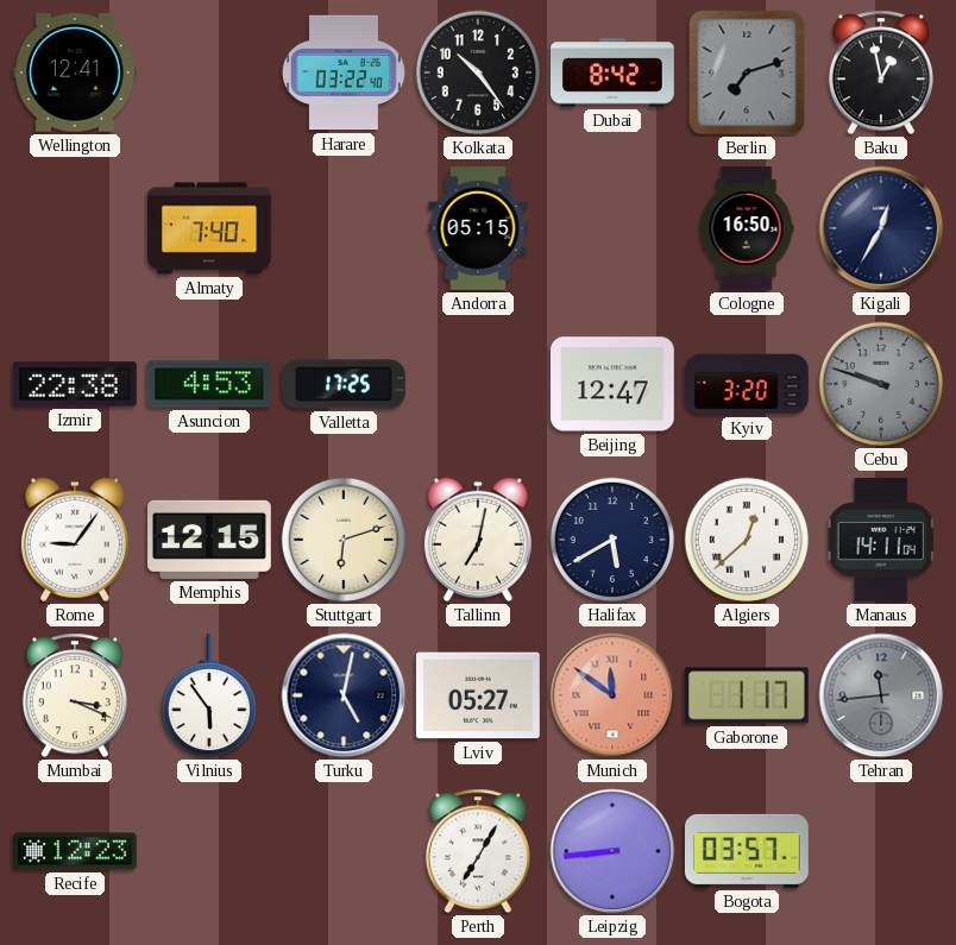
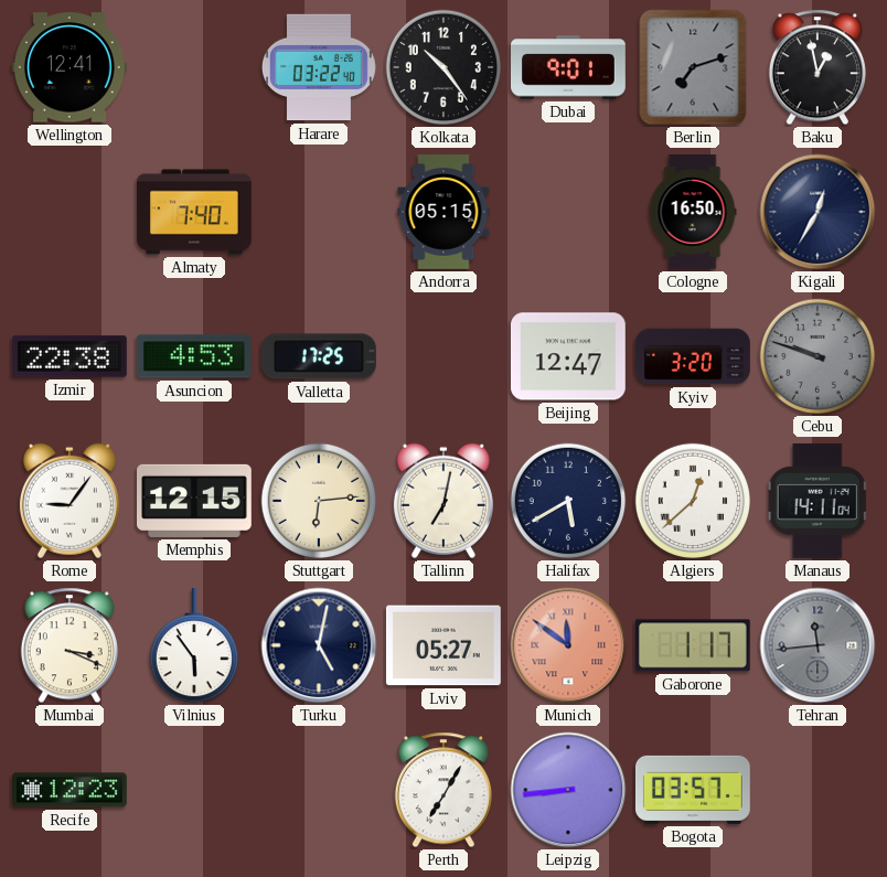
Dubai: 8:42 -> 9:01 (569, 67)
Stuttgart: 6:12 -> 6:14 (319, 501)
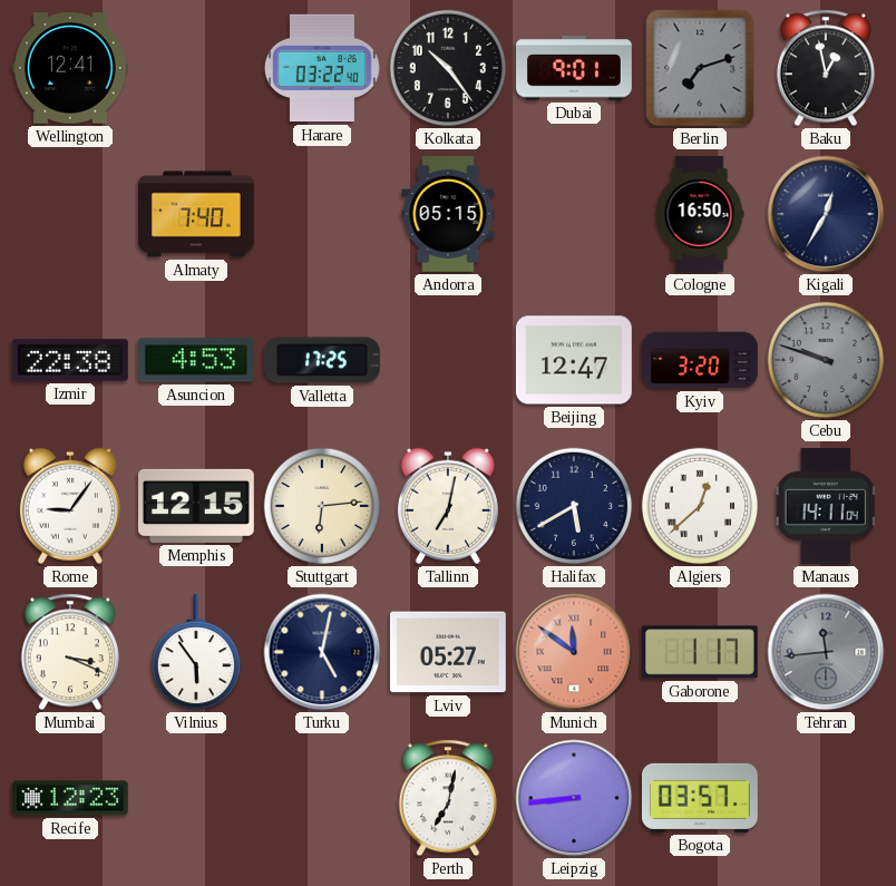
Perth: 7:05 -> 7:02 (448, 798)
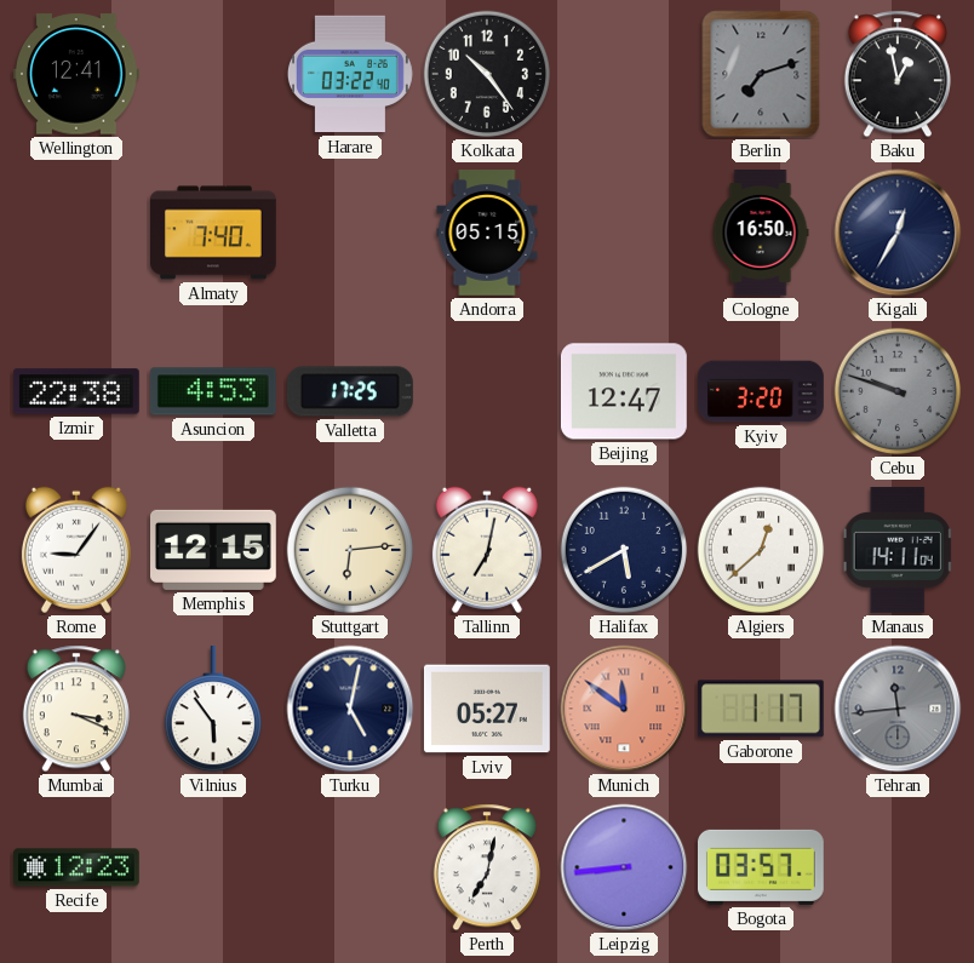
Dubai: 9:01 -> none (575, 68)
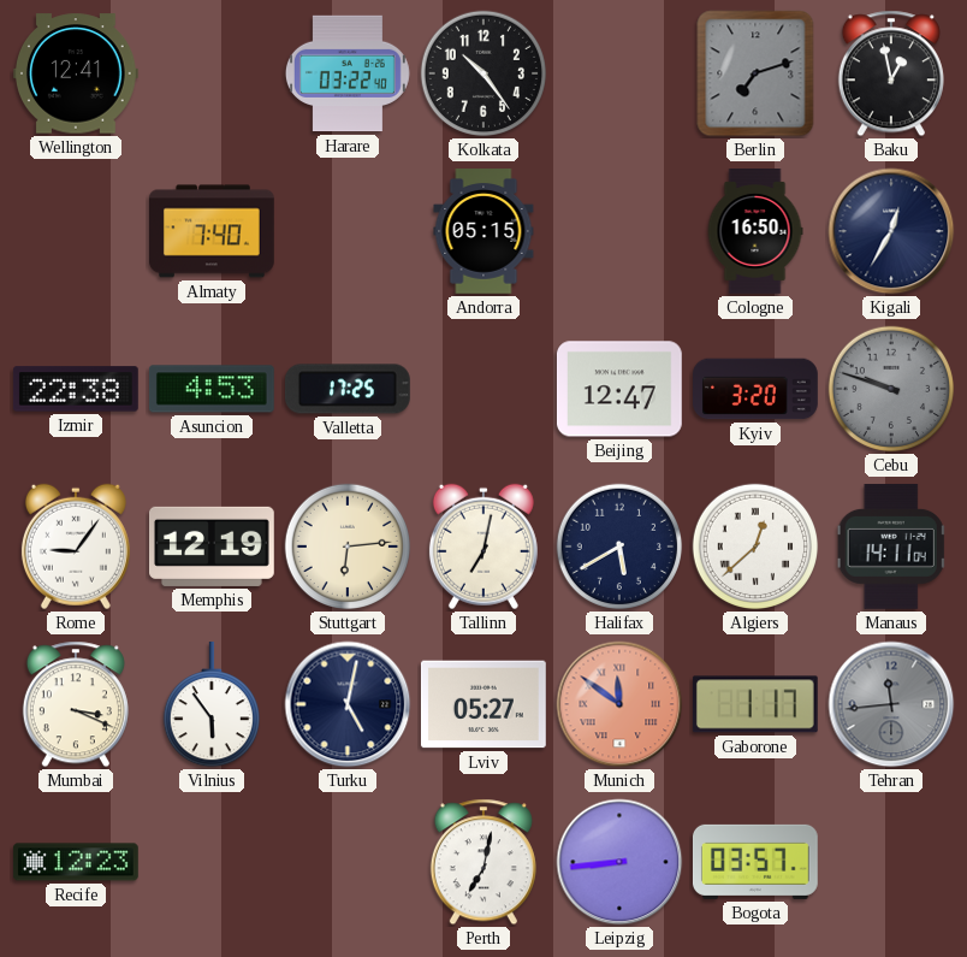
Memphis: 12:15 -> 12:19 (213, 547)
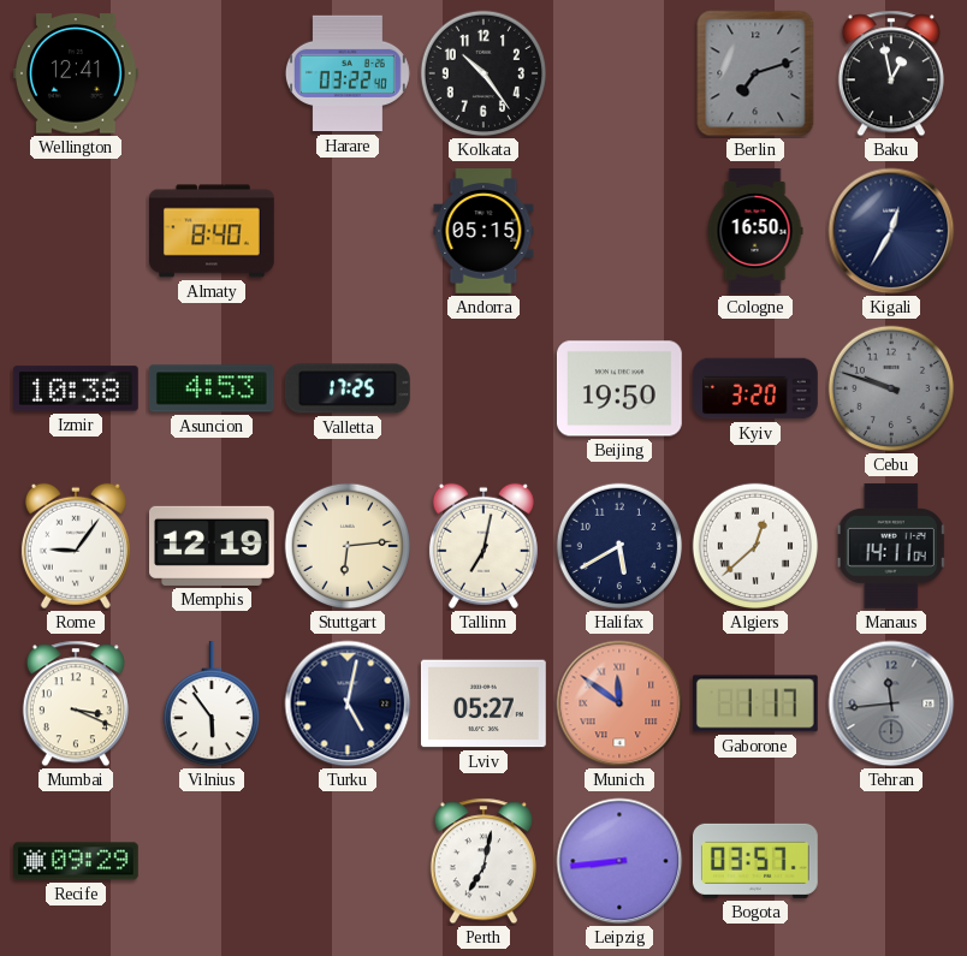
Almaty: 7:40 -> 8:40 (213, 231)
Izmir: 22:38 -> 10:38 (76, 388)
Beijing: 12:47 -> 19:50 (619, 388)
Recife: 12:23 -> 09:29 (76, 861)
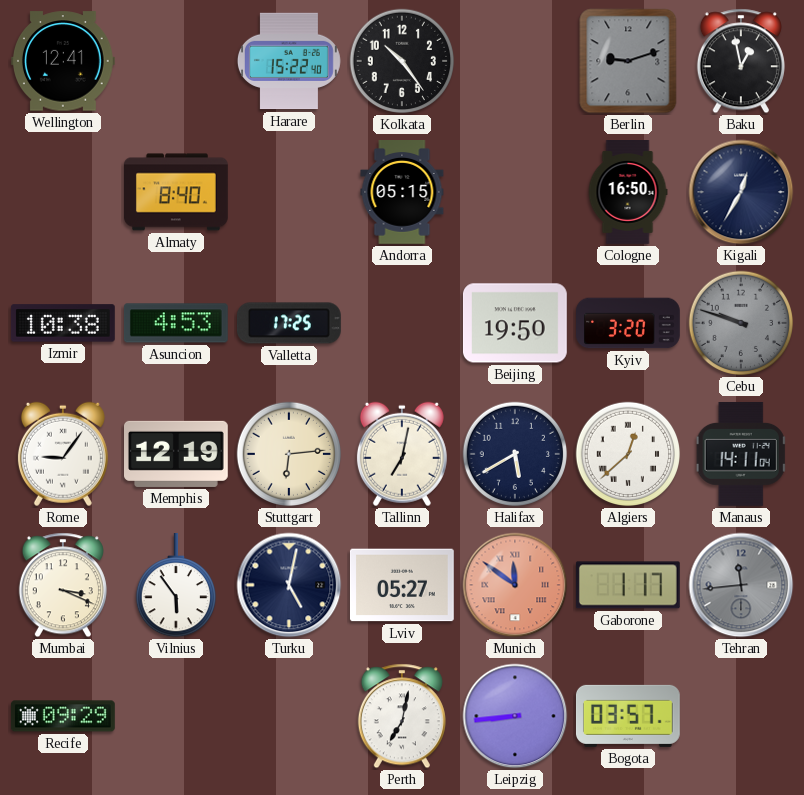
Harare: 03:22 -> 15:22 (289, 61)
Berlin: 7:12 -> 9:12 (628, 61)
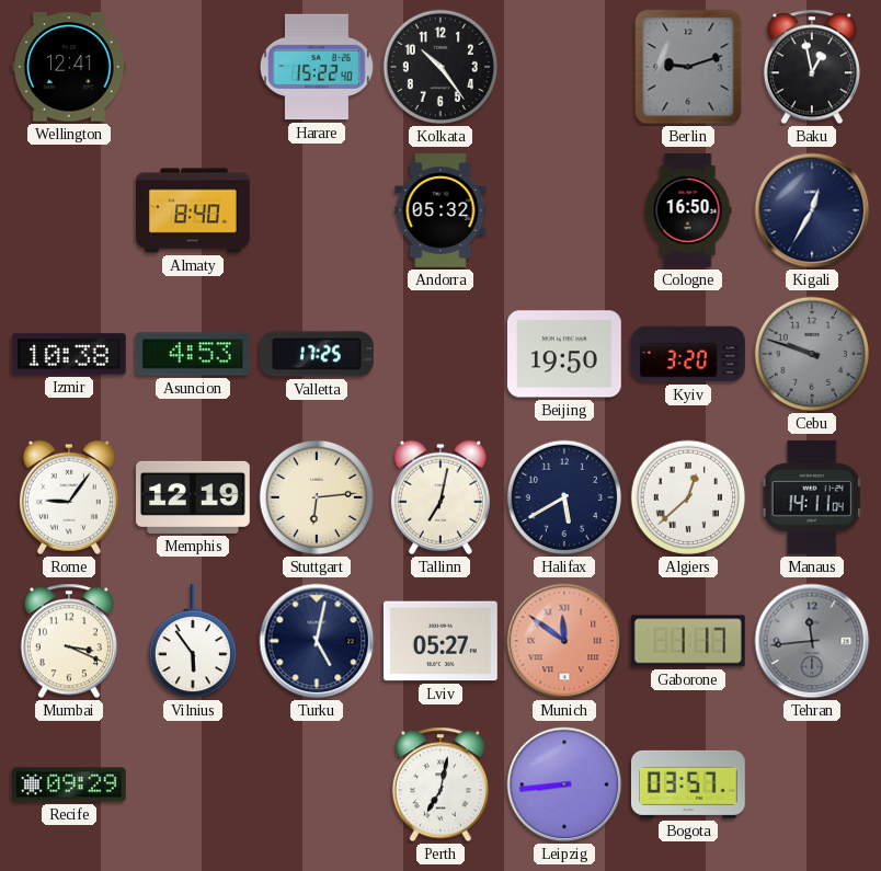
Andorra: 05:15 -> 05:32 (440, 211)
